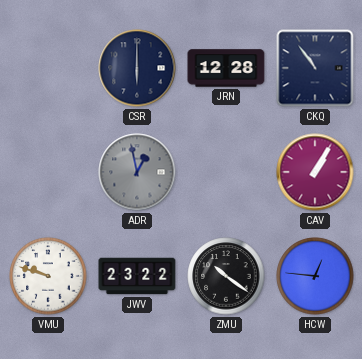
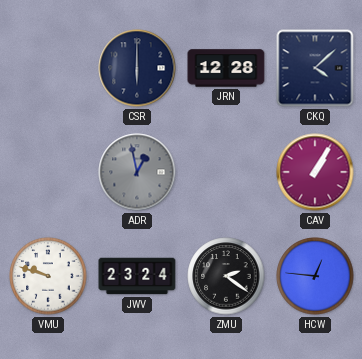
CKQ: 10:54 -> 4:08 (315, 68)
JWV: 23:22 -> 23:24 (137, 276)
ZMU: 10:21 -> 2:21 (226, 276)
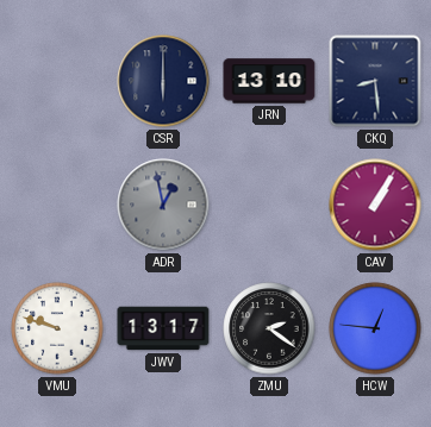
JRN: 12:28 -> 13:10 (269, 81)
CKQ: 4:08 -> 8:29 (375, 81)
JWV: 23:24 -> 13:17 (163, 328)
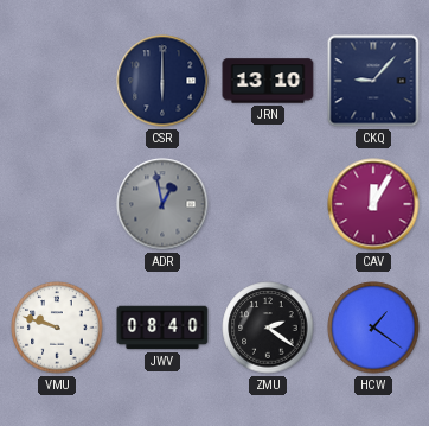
CKQ: 8:29 -> 9:07 (373, 81)
CAV: 1:05 -> 12:05 (373, 204)
JWV: 13:17 -> 08:40 (162, 328)
HCW: 12:46 -> 1:21 (373, 328)
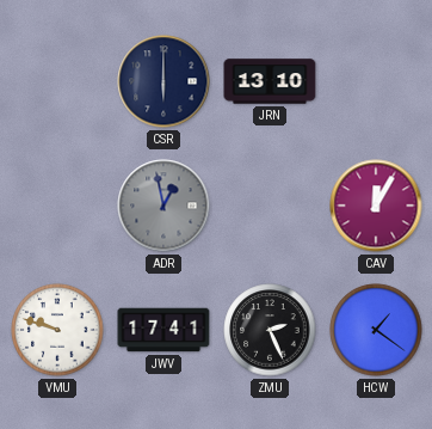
CKQ: 9:07 -> none (373, 81)
JWV: 08:40 -> 17:41 (163, 330)
ZMU: 2:21 -> 2:26 (270, 330)
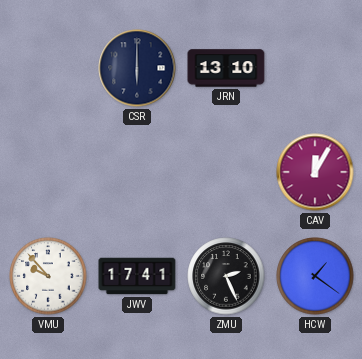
ADR: 12:58 -> none (163, 206)
VMU: 9:48 -> 9:53 (48, 276)
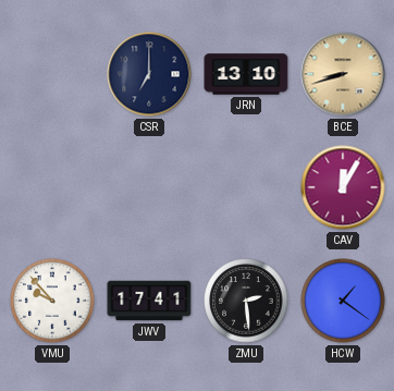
CSR: 6:00 -> 7:00 (149, 74)
BCE: none -> 8:42 (343, 74)
ZMU: 2:26 -> 2:29 (246, 301)
